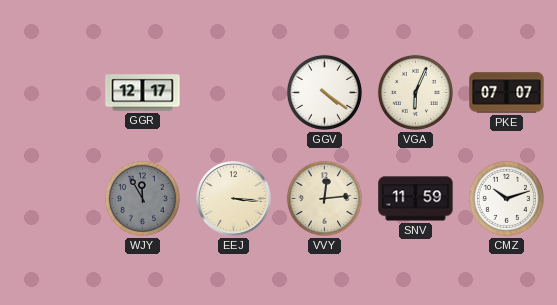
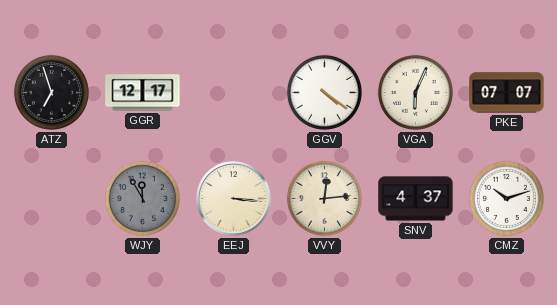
ATZ: none -> 6:57 (51, 92)
SNV: 11:59 -> 4:37 (416, 199)
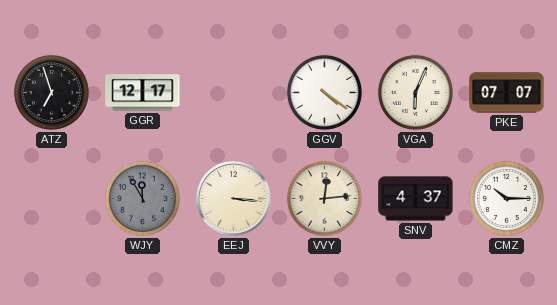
CMZ: 10:12 -> 10:15 (506, 198)
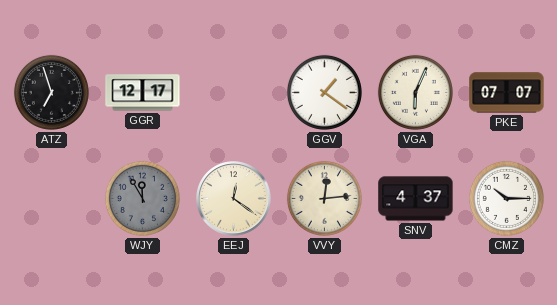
GGV: 4:21 -> 1:21 (324, 92)
EEJ: 3:16 -> 12:21 (234, 199)
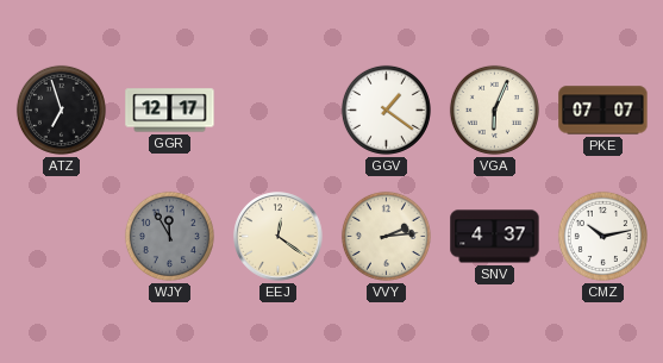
VVY: 12:14 -> 2:14 (386, 236)
CMZ: 10:15 -> 10:13 (602, 236)
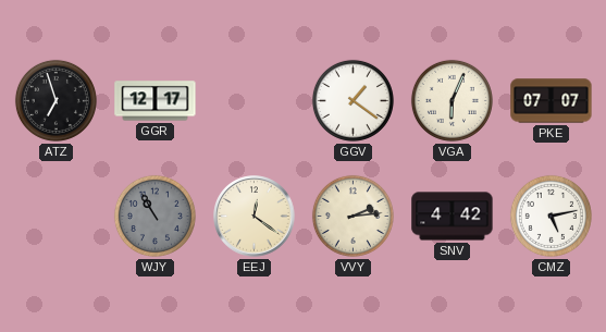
WJY: 11:55 -> 10:55 (154, 216)
SNV: 4:37 -> 4:42 (453, 217)
CMZ: 10:13 -> 5:13 (551, 216)
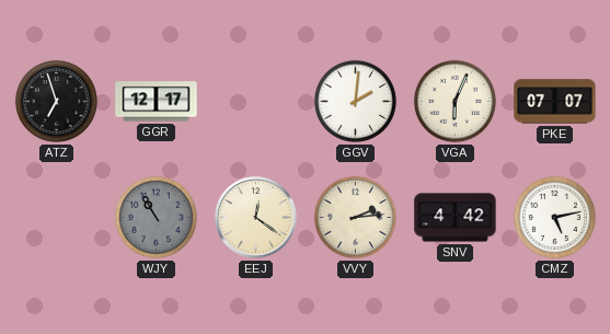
GGV: 1:21 -> 2:01 (355, 101)
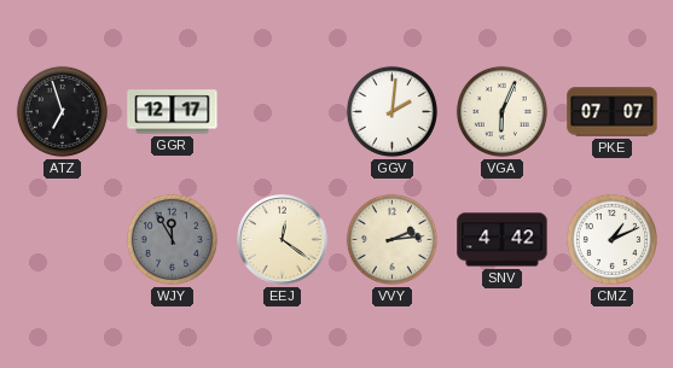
WJY: 10:55 -> 11:55 (172, 239)
CMZ: 5:13 -> 1:11 (611, 239)
